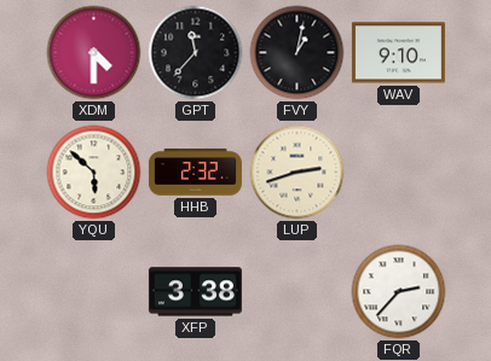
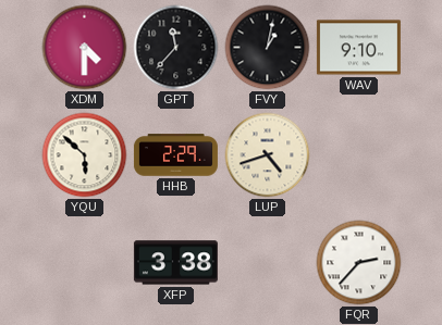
HHB: 2:32 -> 2:29 (175, 155)
LUP: 2:42 -> 4:42 (268, 155)
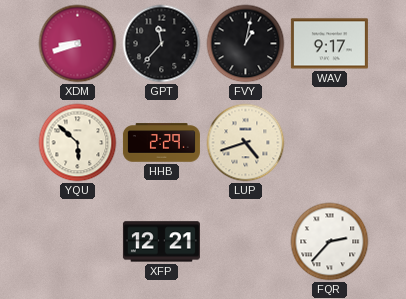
XDM: 4:30 -> 8:42 (78, 44)
WAV: 9:10 -> 9:17 (329, 44)
XFP: 3:38 -> 12:21 (161, 242)
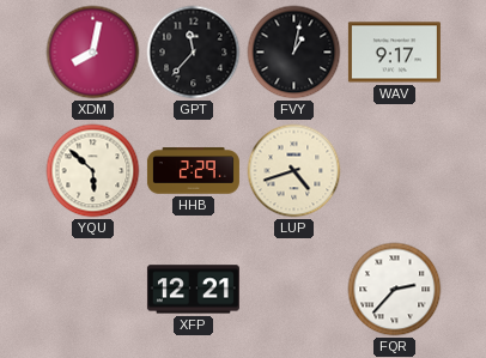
XDM: 8:42 -> 8:02 (93, 53)
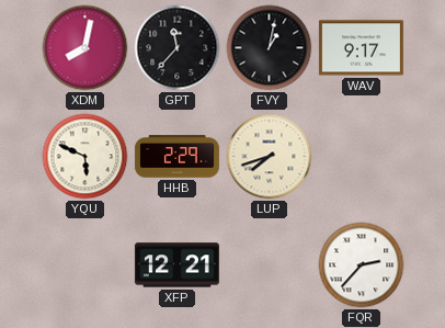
YQU: 5:52 -> 5:49 (85, 157)
LUP: 4:42 -> 7:42 (270, 157)
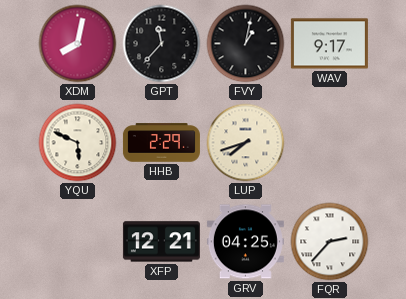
GRV: none -> 04:25 (245, 242)
